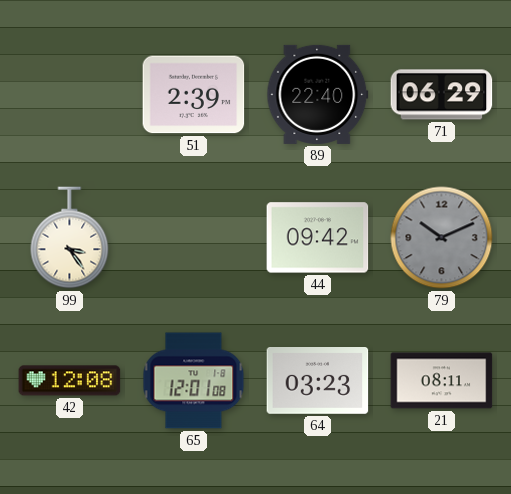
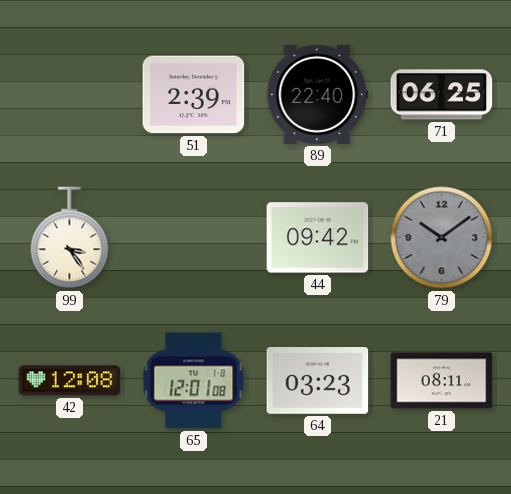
71: 06:29 -> 06:25 (442, 95)
79: 10:11 -> 10:09 (442, 238)
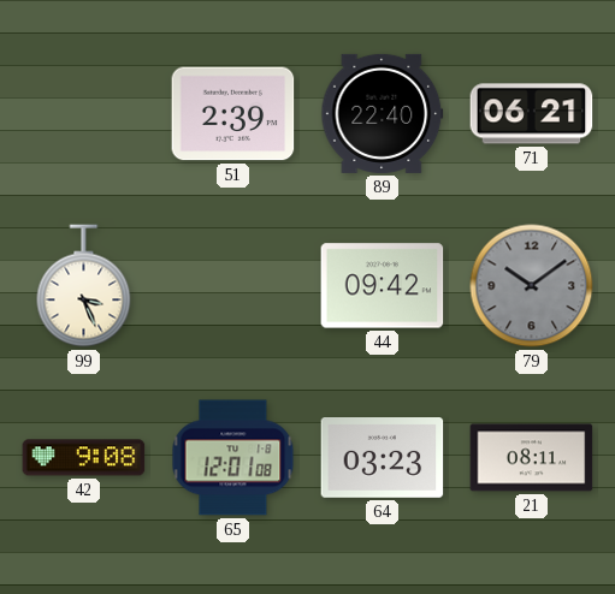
71: 06:25 -> 06:21 (532, 114)
99: 3:24 -> 3:26 (84, 286)
42: 12:08 -> 9:08 (84, 458)
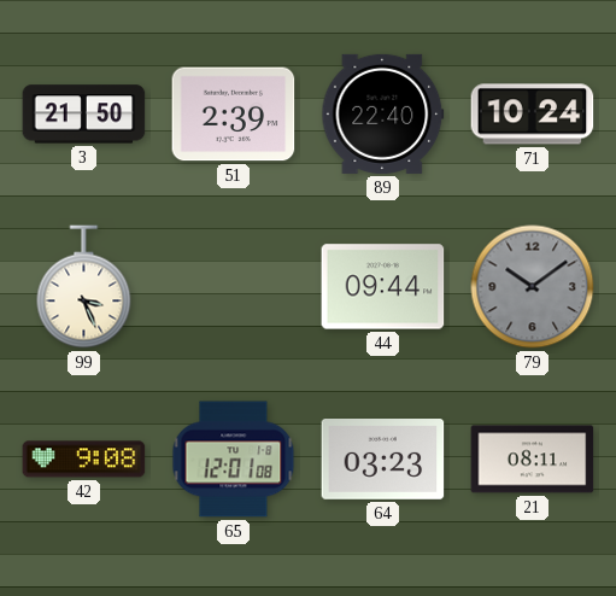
3: none -> 21:50 (84, 115)
71: 06:21 -> 10:24 (533, 115)
44: 09:42 -> 09:44 (383, 287)
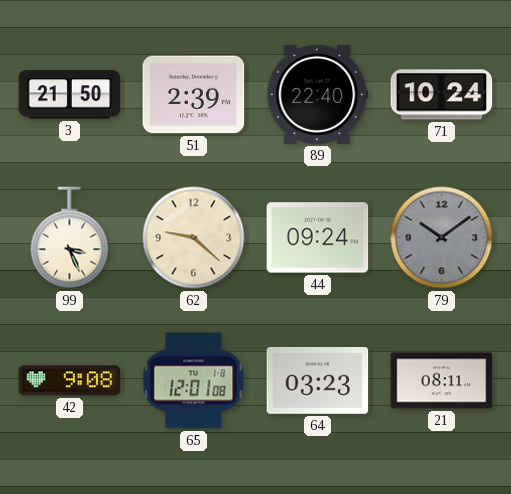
62: none -> 9:22 (194, 238)
44: 09:44 -> 09:24 (318, 238)
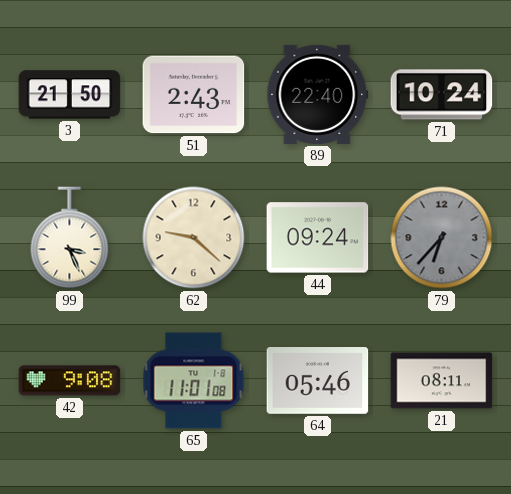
51: 2:39 -> 2:43 (194, 95)
79: 10:09 -> 6:37 (442, 238)
65: 12:01 -> 11:01 (194, 381)
64: 03:23 -> 05:46 (318, 381)
